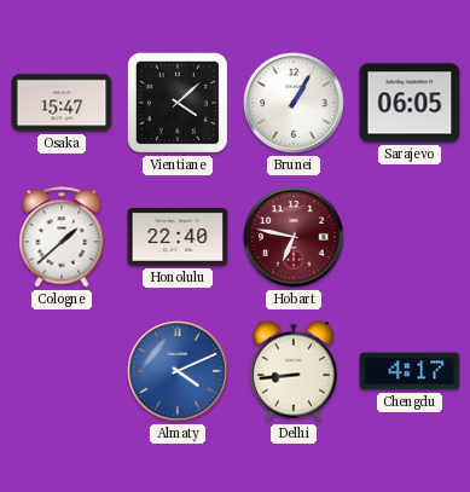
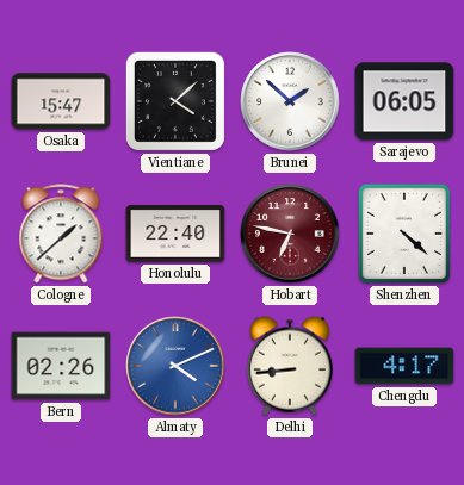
Brunei: 1:05 -> 1:52 (290, 101)
Shenzhen: none -> 4:22 (404, 234)
Bern: none -> 02:26 (61, 366)
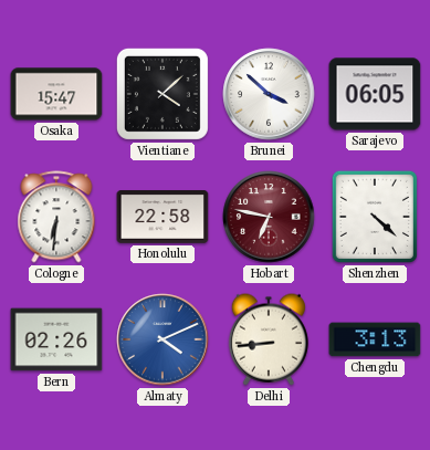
Brunei: 1:52 -> 3:52 (269, 94)
Cologne: 1:38 -> 6:31 (56, 217)
Honolulu: 22:40 -> 22:58 (162, 218)
Chengdu: 4:17 -> 3:13 (375, 339)
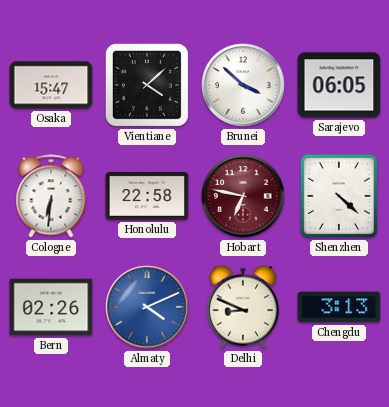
Delhi: 8:44 -> 8:49 (243, 307)
